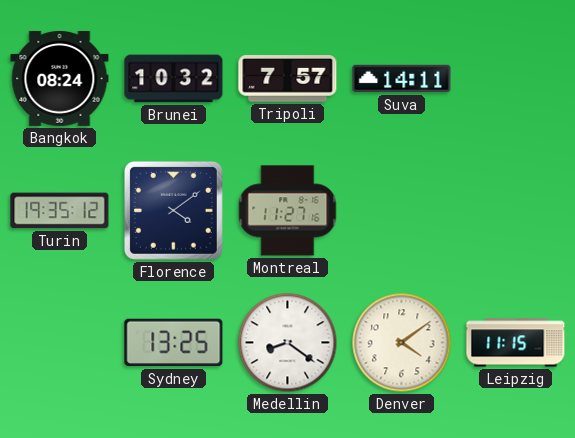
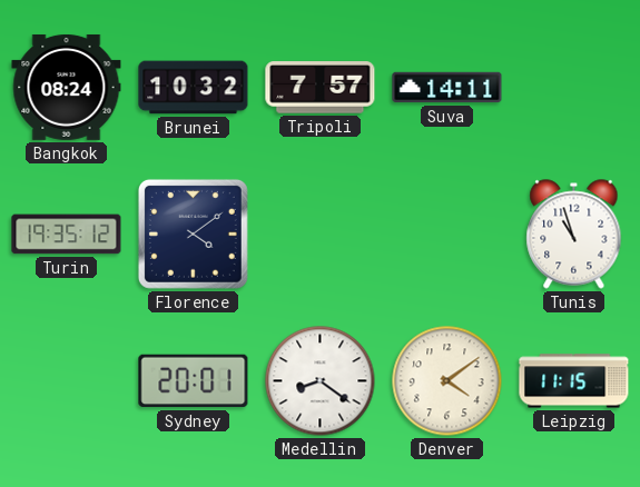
Montreal: 11:27 -> none (288, 211)
Tunis: none -> 10:57 (574, 235)
Sydney: 13:25 -> 20:01 (194, 381)
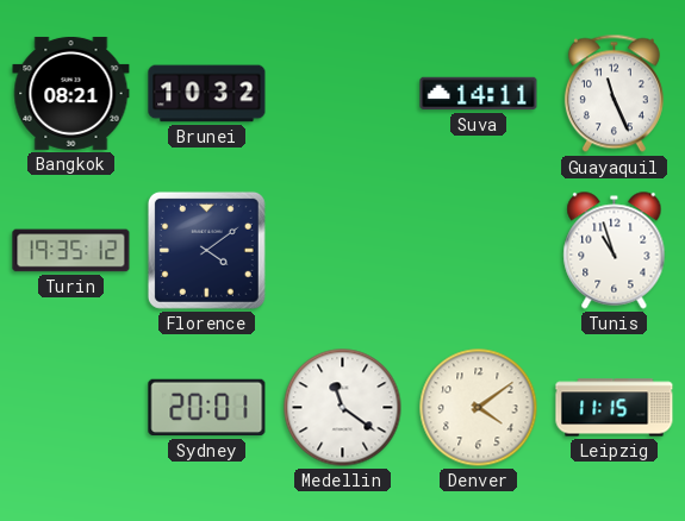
Bangkok: 08:24 -> 08:21 (71, 93)
Tripoli: 7:57 -> none (321, 88)
Guayaquil: none -> 11:26 (614, 94)
Medellin: 8:21 -> 11:21 (343, 408)
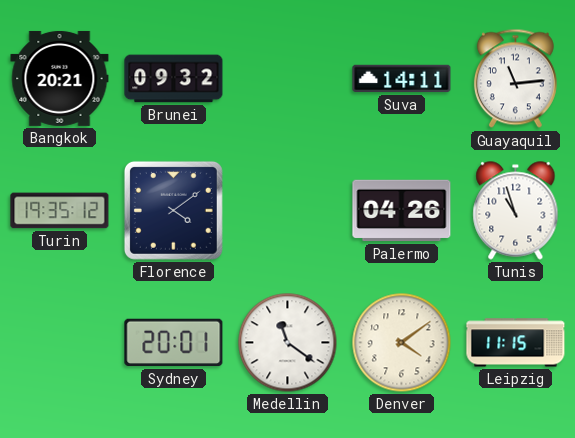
Bangkok: 08:21 -> 20:21 (60, 78)
Brunei: 10:32 -> 09:32 (174, 79)
Guayaquil: 11:26 -> 11:14 (515, 79)
Palermo: none -> 04:26 (402, 211)
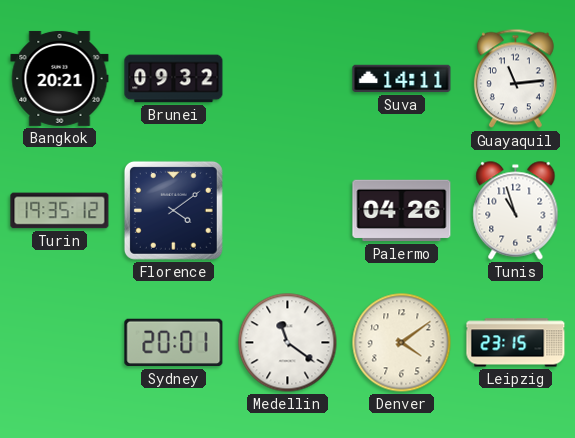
Leipzig: 11:15 -> 23:15 (516, 343)
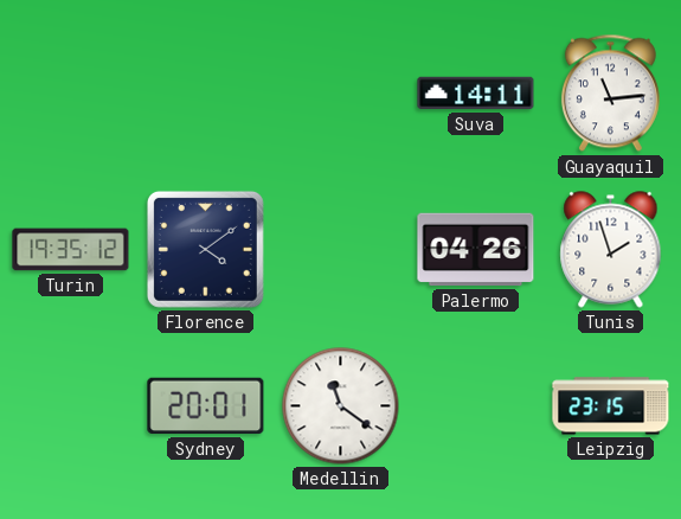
Bangkok: 20:21 -> none (60, 78)
Brunei: 09:32 -> none (174, 79)
Tunis: 10:57 -> 1:57 (611, 250)
Denver: 4:09 -> none (402, 343)
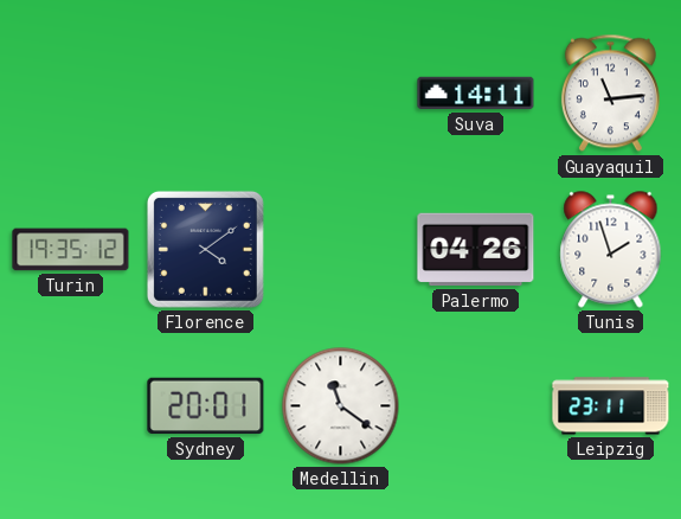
Leipzig: 23:15 -> 23:11 (611, 406)
